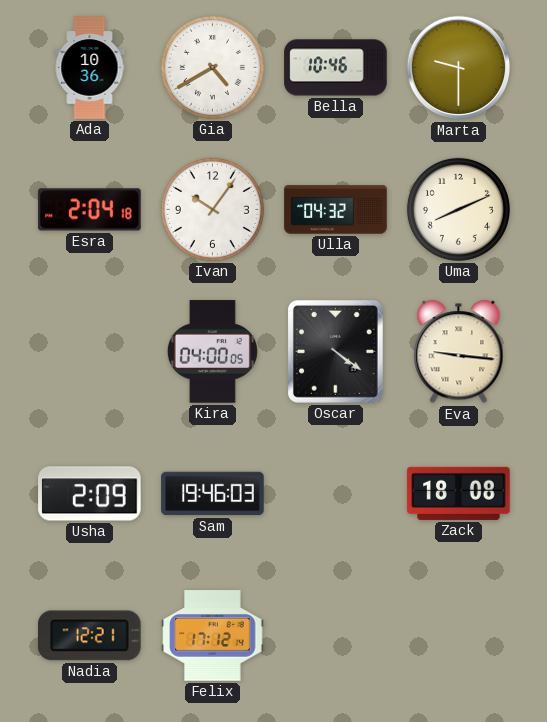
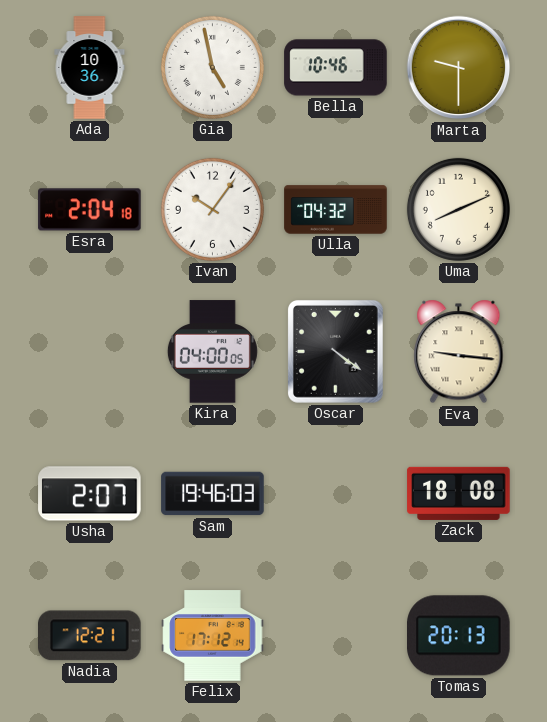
Gia: 4:40 -> 4:58 (212, 67)
Usha: 2:09 -> 2:07 (90, 494)
Tomas: none -> 20:13 (459, 636)
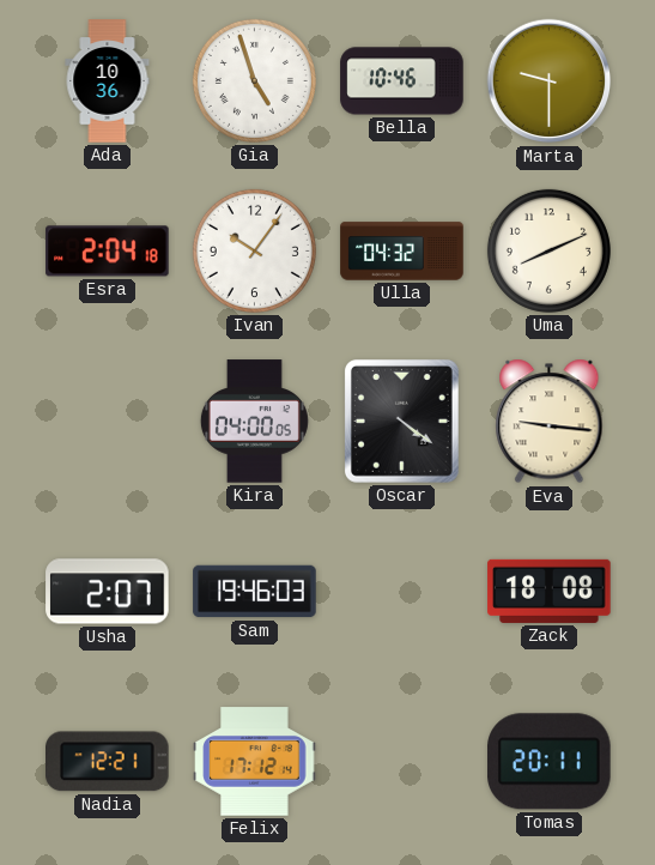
Gia: 4:58 -> 4:57 (254, 80)
Tomas: 20:13 -> 20:11 (550, 762)
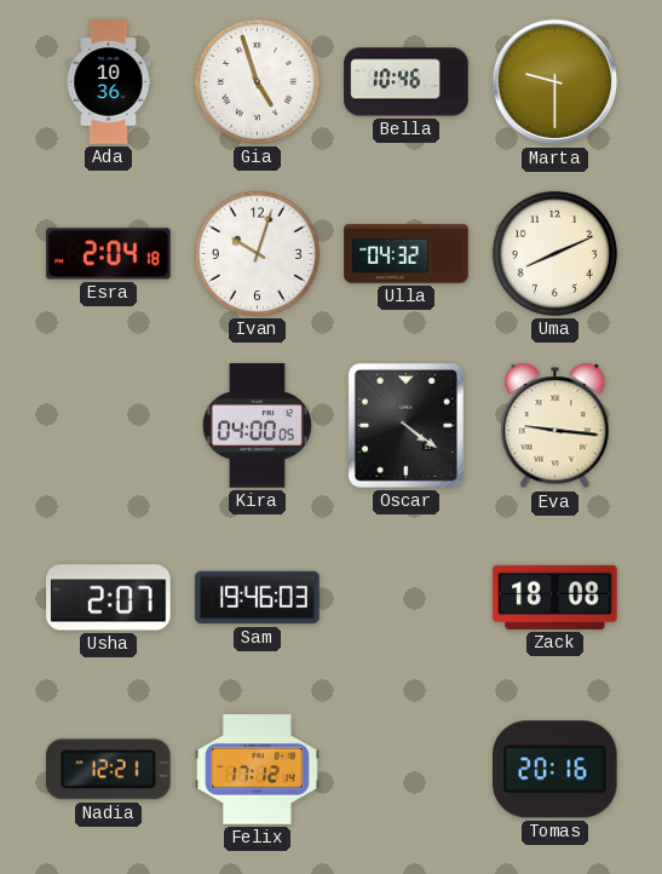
Ivan: 10:06 -> 10:03 (257, 253)
Tomas: 20:11 -> 20:16 (555, 770)
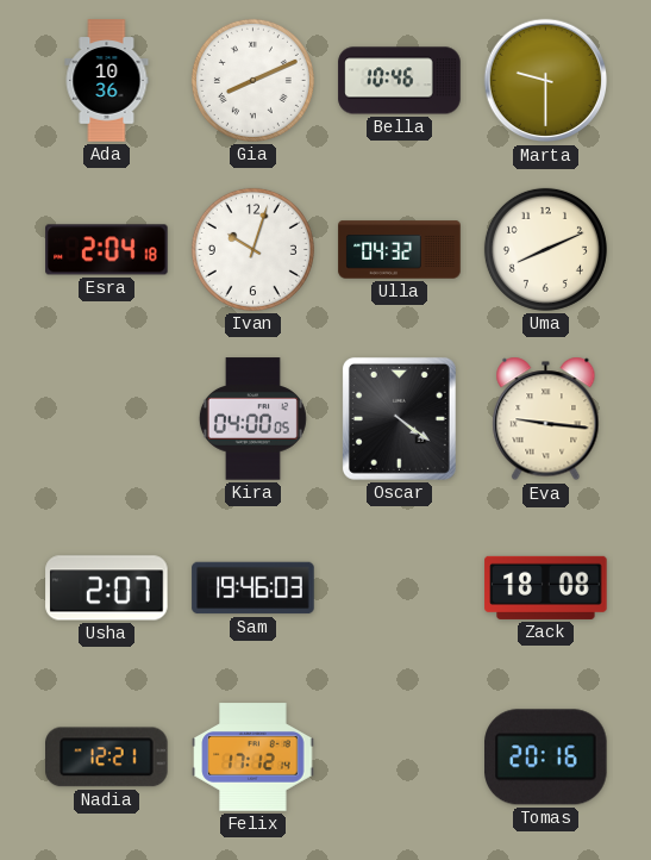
Gia: 4:57 -> 8:11 (252, 80)
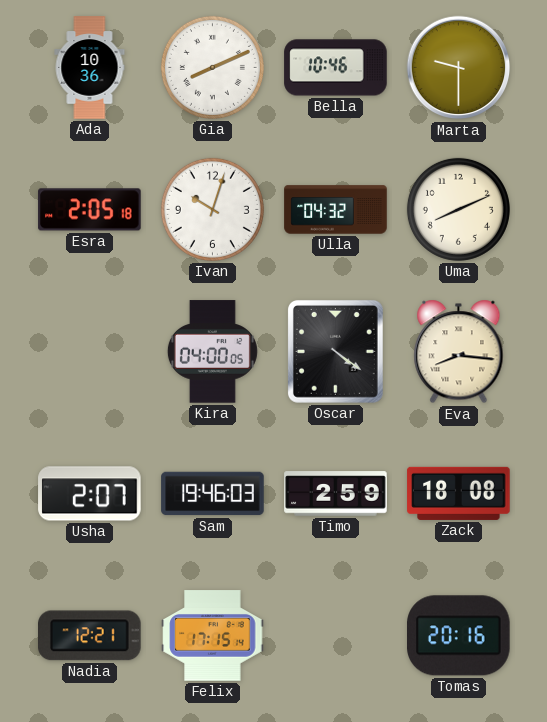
Esra: 2:04 -> 2:05 (90, 210)
Eva: 9:16 -> 8:16 (459, 352)
Timo: none -> 2:59 (336, 494)
Felix: 17:12 -> 17:15 (213, 636)
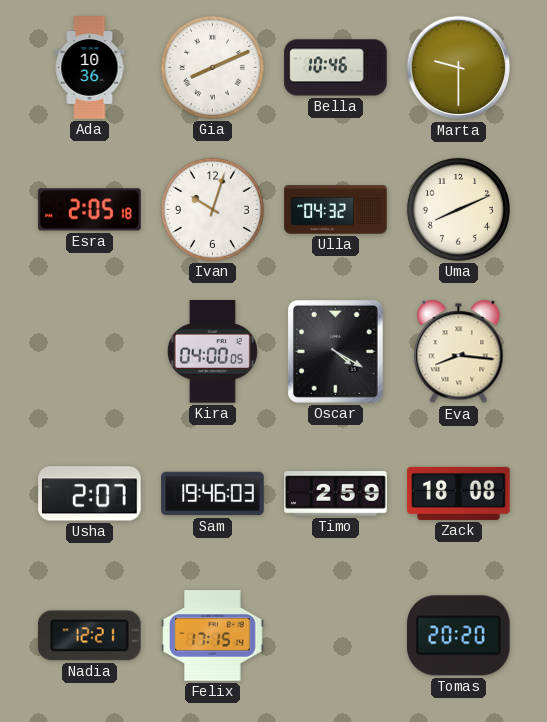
Oscar: 4:21 -> 4:20 (335, 351)
Tomas: 20:16 -> 20:20 (459, 636)
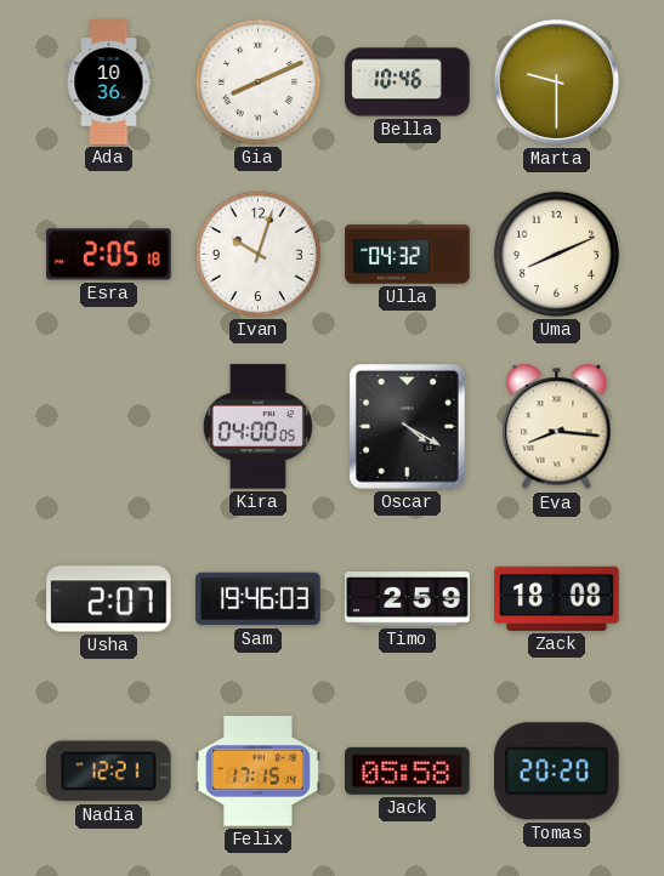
Jack: none -> 05:58 (408, 770)
